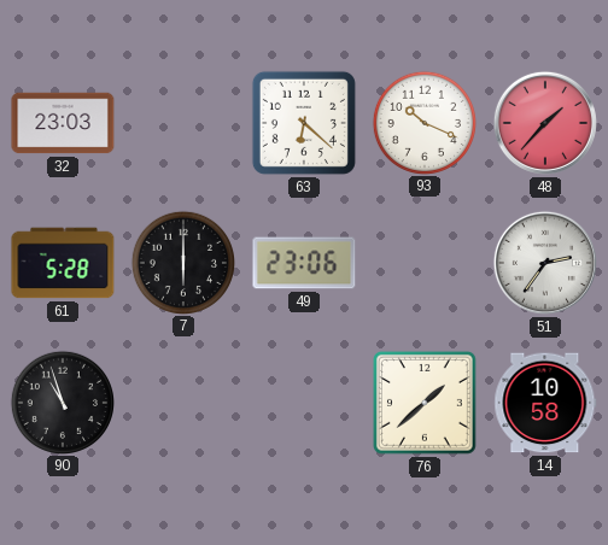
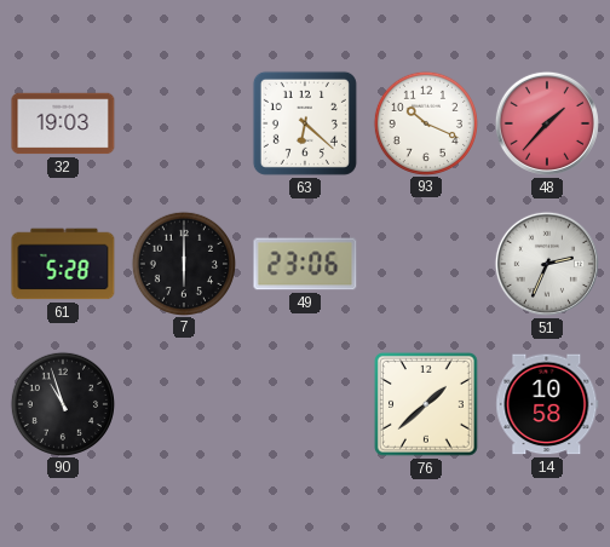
32: 23:03 -> 19:03 (63, 123)
51: 2:36 -> 2:34 (547, 264)
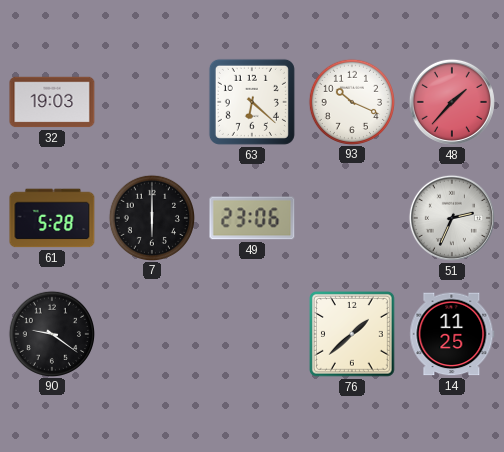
90: 10:57 -> 9:21 (51, 333)
14: 10:58 -> 11:25 (452, 334)
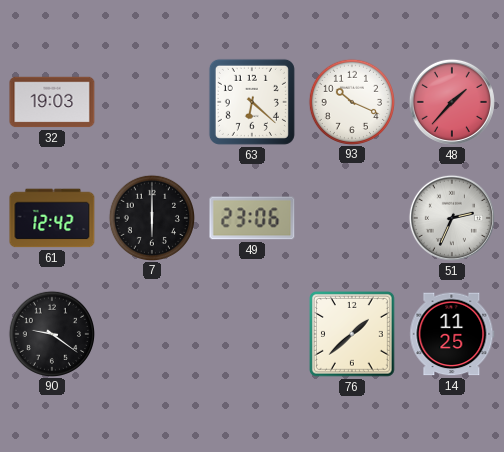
61: 5:28 -> 12:42 (52, 218)
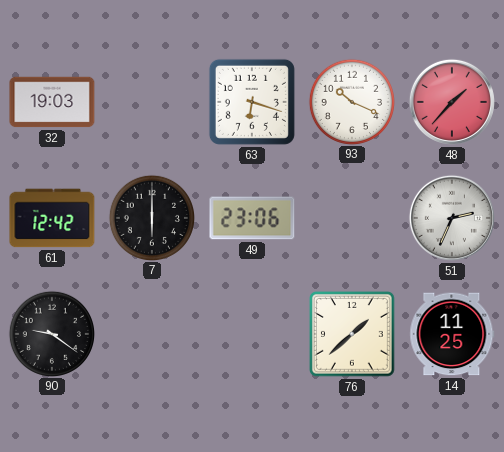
63: 6:22 -> 6:18 (252, 102)
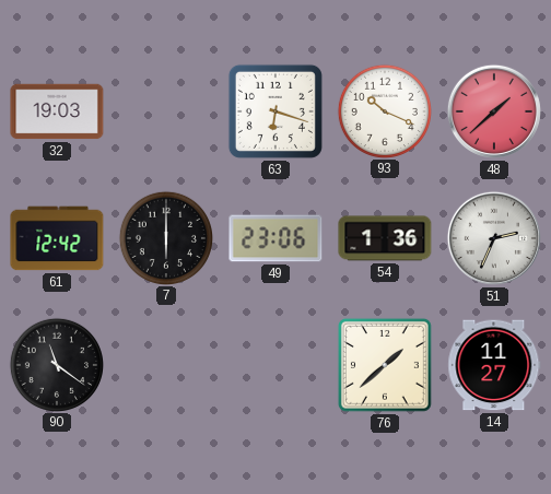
48: 1:37 -> 1:38 (494, 111)
54: none -> 1:36 (385, 238)
90: 9:21 -> 11:21 (56, 364)
14: 11:25 -> 11:27 (494, 365)
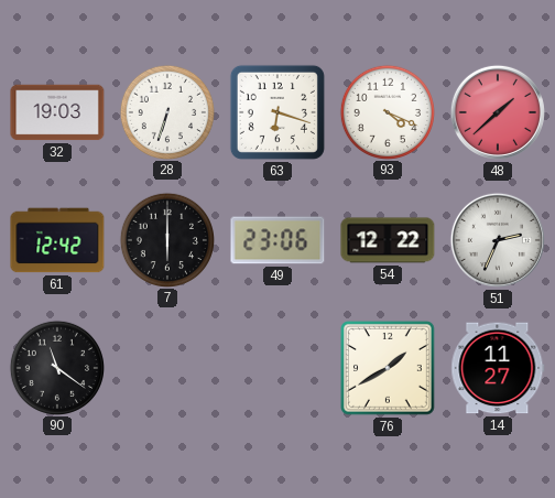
28: none -> 6:33 (166, 111)
93: 10:19 -> 4:19 (387, 111)
54: 1:36 -> 12:22 (388, 240)
76: 1:38 -> 1:40 (388, 368)
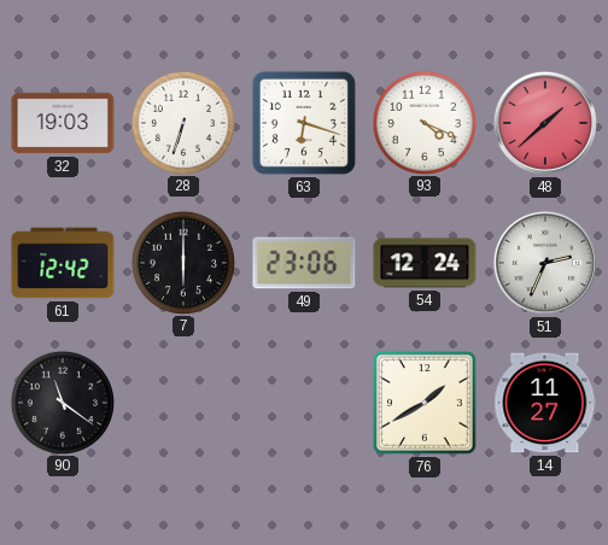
54: 12:22 -> 12:24 (425, 263)
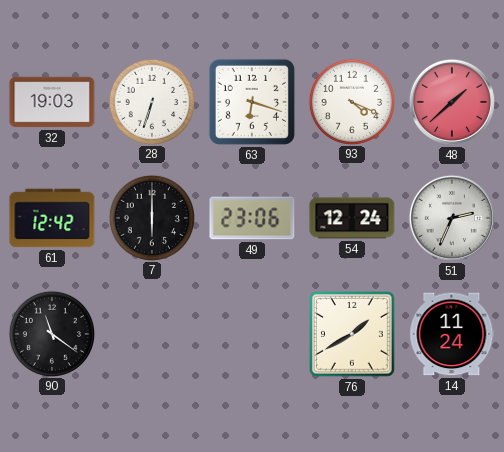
14: 11:27 -> 11:24 (452, 334)
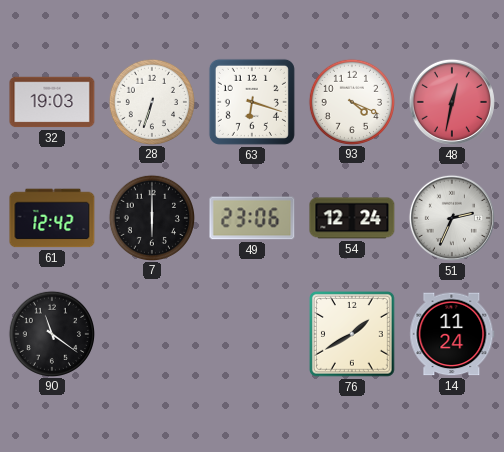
48: 1:38 -> 12:32 (452, 102)
